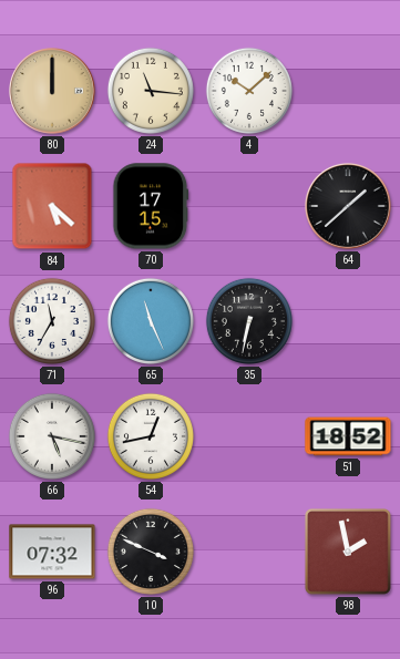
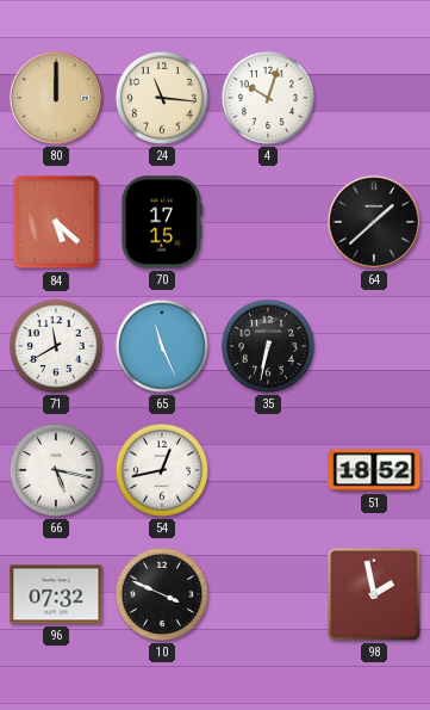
4: 10:08 -> 10:03 (268, 98)
71: 11:35 -> 11:40 (56, 346)
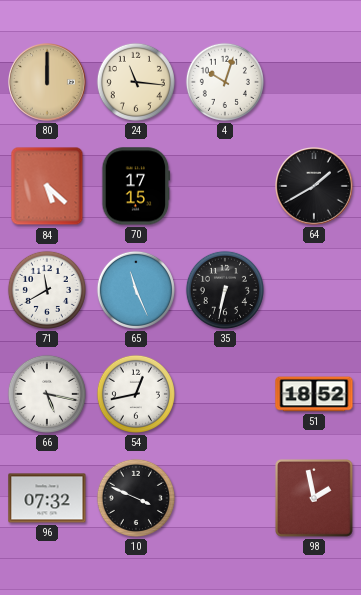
64: 1:38 -> 1:40 (315, 187)
